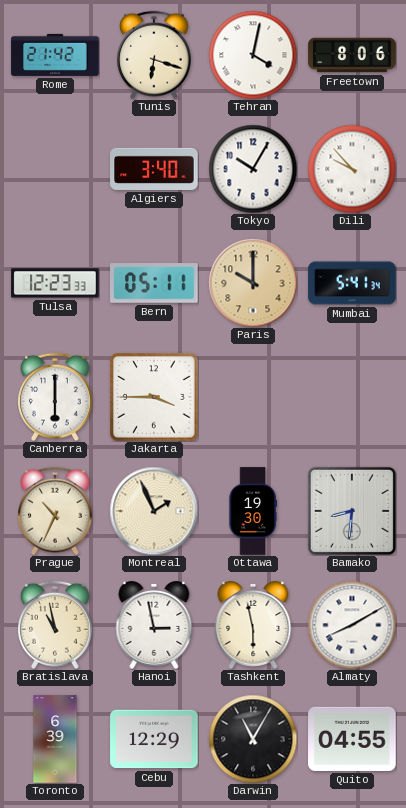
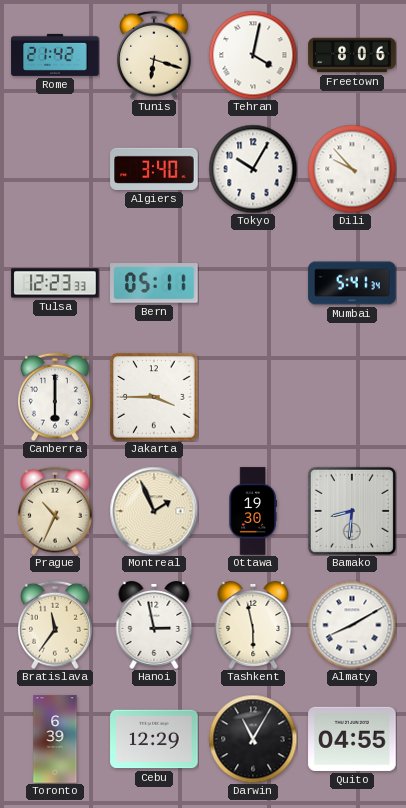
Paris: 10:00 -> none (253, 283)
Bratislava: 10:58 -> 11:36 (56, 625)
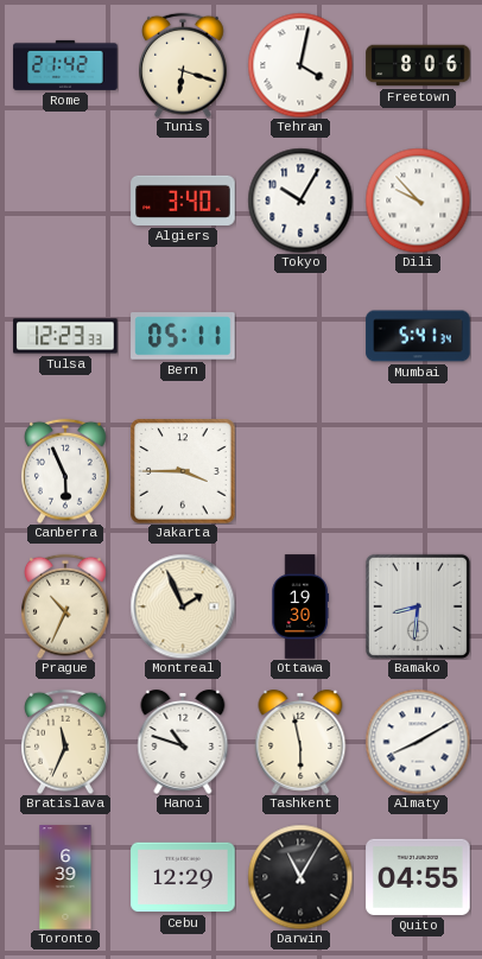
Canberra: 6:00 -> 5:56 (66, 471)
Bratislava: 11:36 -> 11:34 (66, 742)
Hanoi: 2:58 -> 10:48 (183, 742)
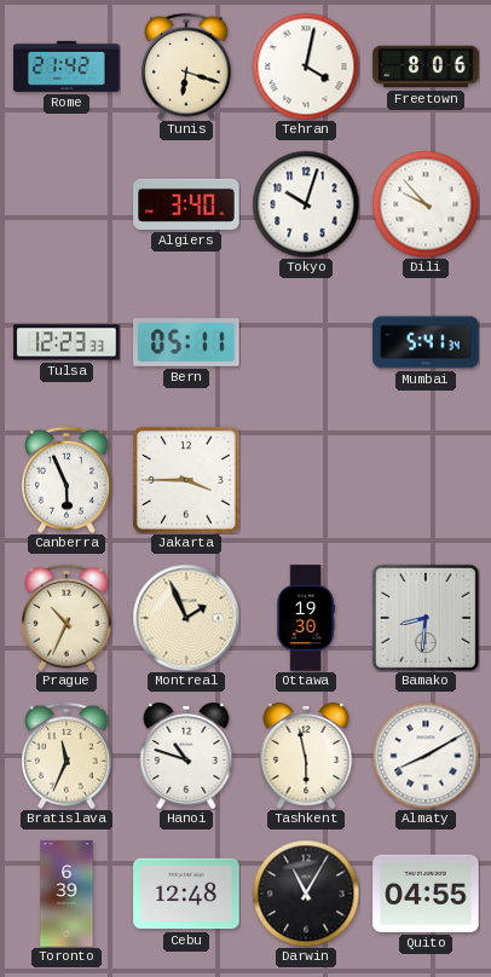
Tokyo: 10:05 -> 10:03 (306, 204)
Cebu: 12:29 -> 12:48 (186, 894)
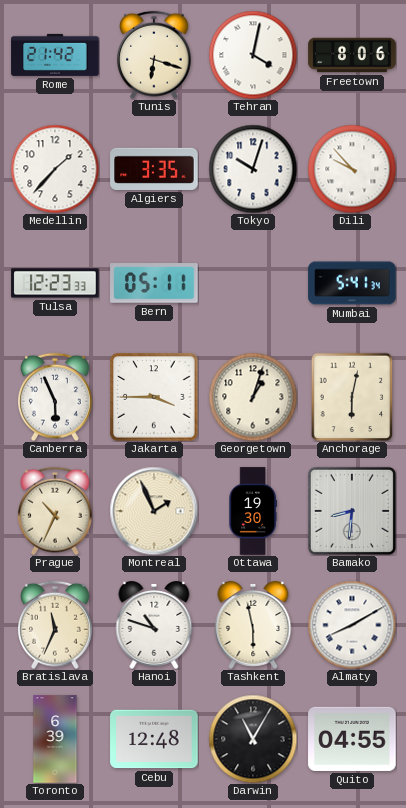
Medellin: none -> 1:37 (55, 169)
Algiers: 3:40 -> 3:35 (154, 169)
Georgetown: none -> 1:03 (253, 397)
Anchorage: none -> 6:02 (352, 397)
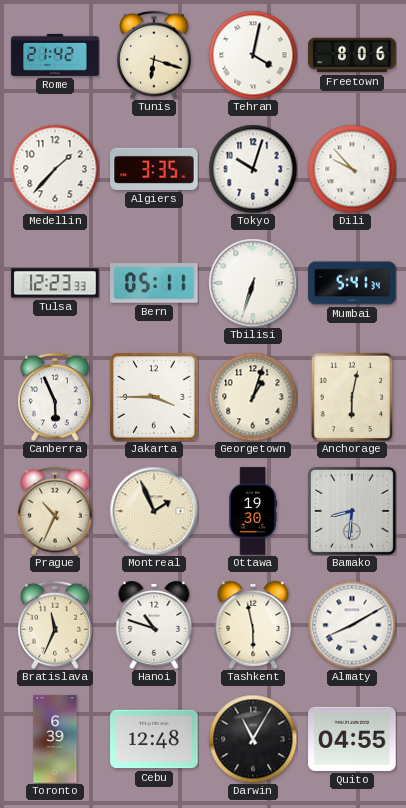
Tbilisi: none -> 6:33 (253, 283)
